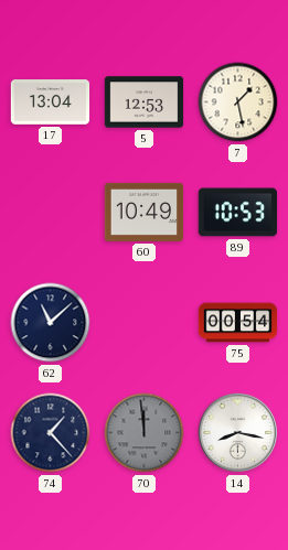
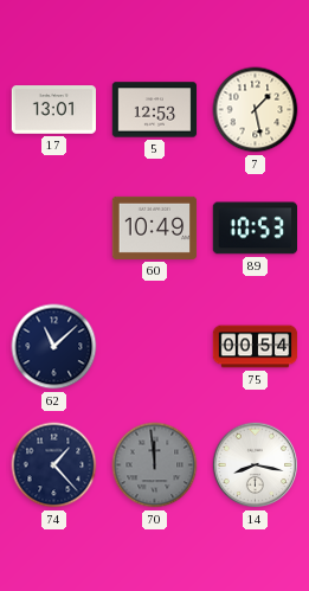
17: 13:04 -> 13:01 (54, 110)
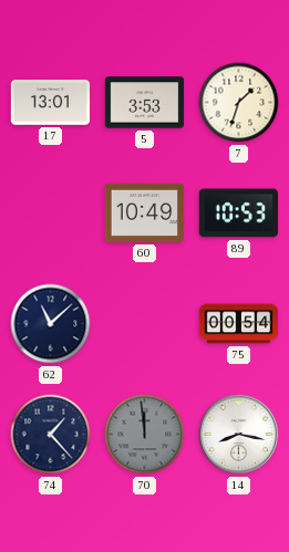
5: 12:53 -> 3:53 (145, 103)
7: 1:28 -> 1:33 (239, 103)
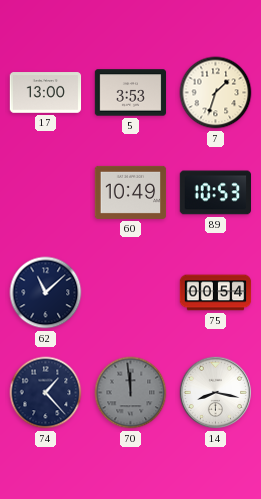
17: 13:01 -> 13:00 (46, 93)
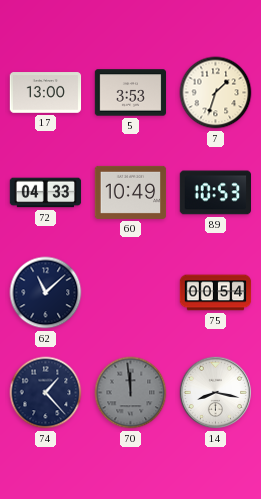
72: none -> 04:33 (46, 193)
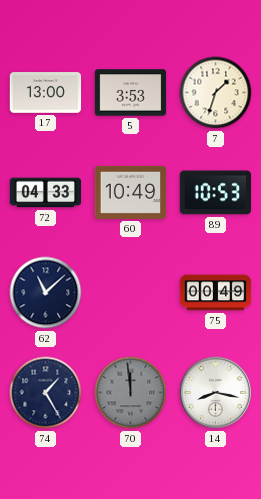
75: 00:54 -> 00:49 (216, 293)
74: 1:23 -> 1:25 (46, 393)
